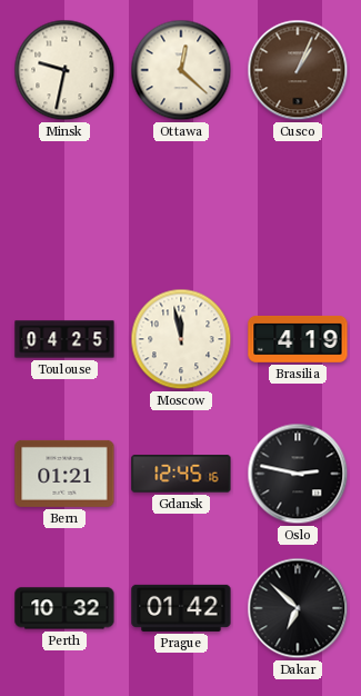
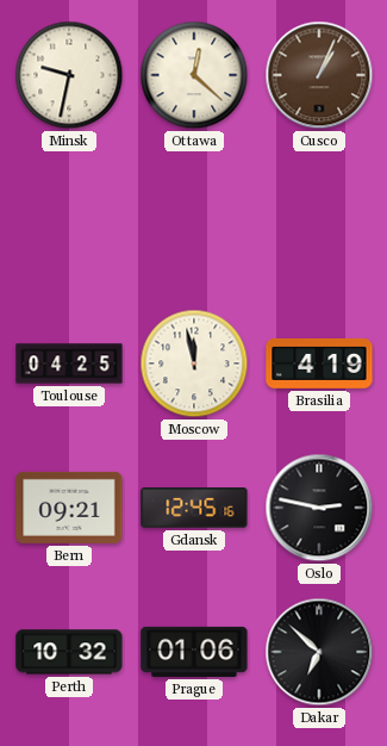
Bern: 01:21 -> 09:21 (69, 508)
Prague: 01:42 -> 01:06 (194, 652)
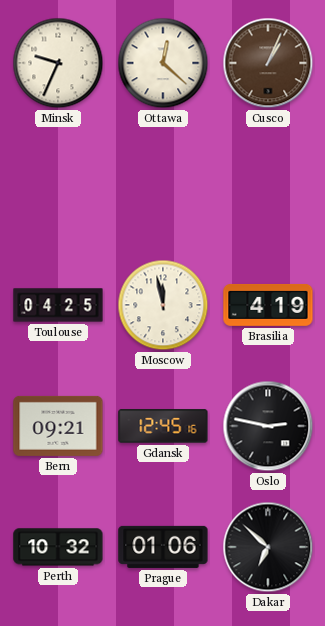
Minsk: 9:32 -> 9:34 (58, 63)
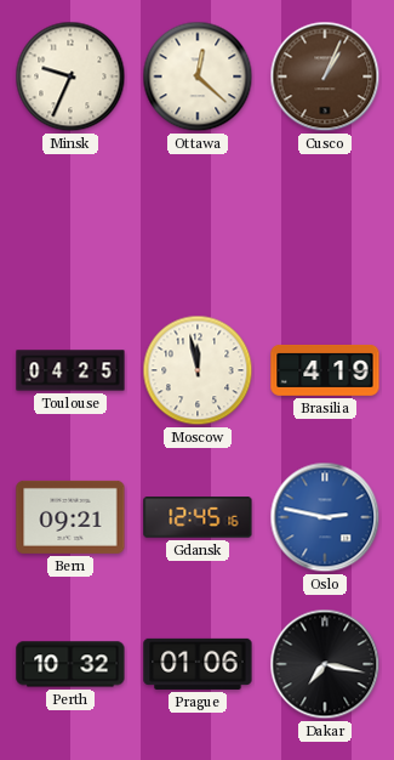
Oslo dial: black -> blue (325, 517)
Dakar: 6:52 -> 7:17 (325, 664)
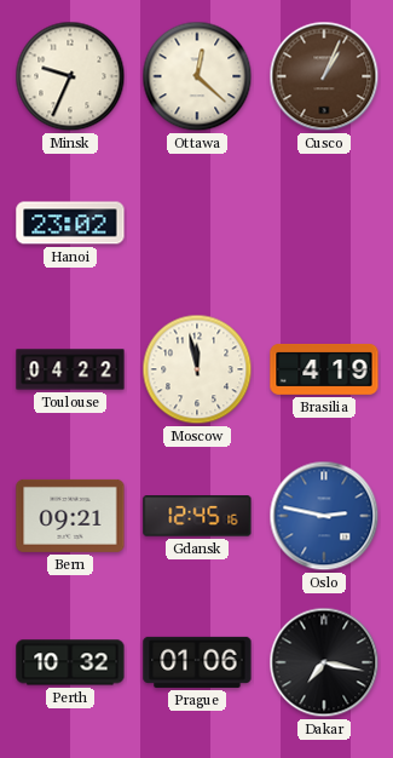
Hanoi: none -> 23:02 (70, 223)
Toulouse: 04:25 -> 04:22 (70, 369)
